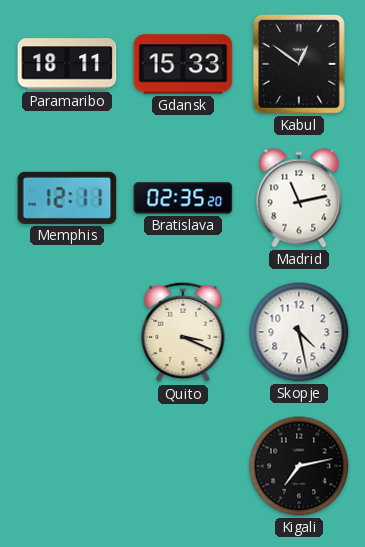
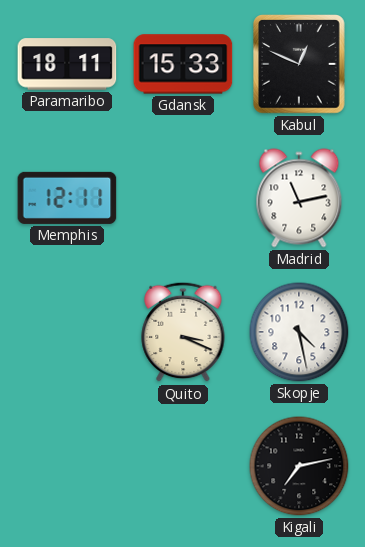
Kabul: 12:51 -> 12:49 (300, 64)
Bratislava: 02:35 -> none (183, 198)
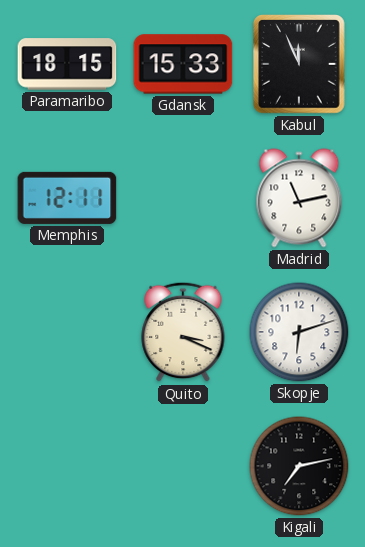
Paramaribo: 18:11 -> 18:15 (67, 64)
Kabul: 12:49 -> 11:56 (300, 64)
Skopje: 4:28 -> 6:12 (299, 332)
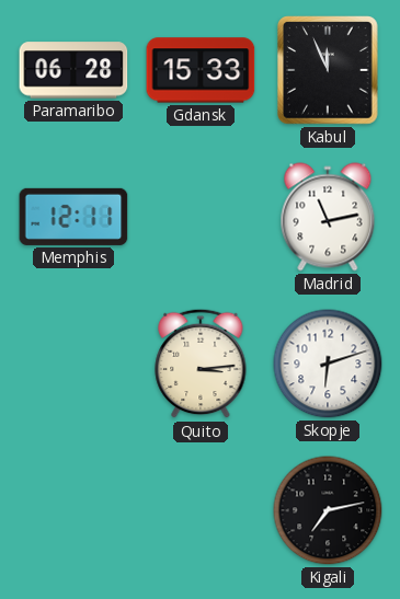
Paramaribo: 18:15 -> 06:28 (73, 70)
Quito: 3:19 -> 3:14 (201, 364)
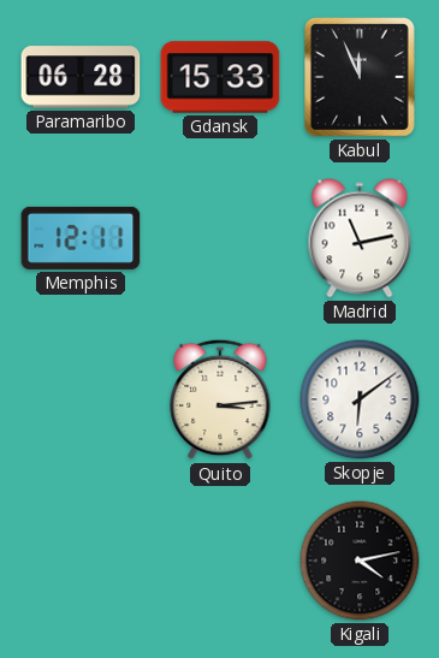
Skopje: 6:12 -> 6:09 (360, 399)
Kigali: 7:13 -> 4:13 (360, 561)
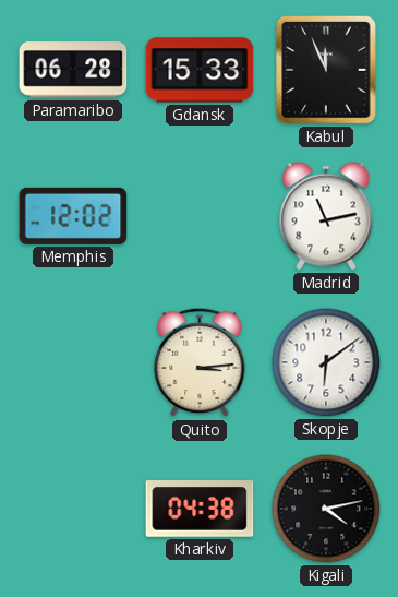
Memphis: 12:11 -> 12:02 (73, 216)
Kharkiv: none -> 04:38 (200, 510)
